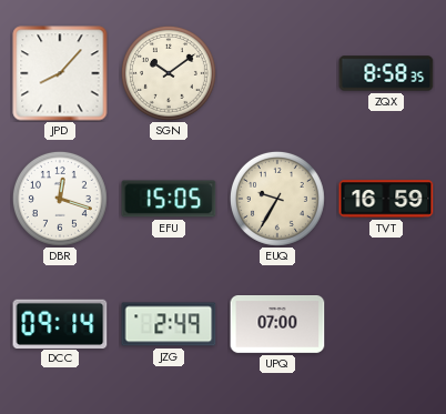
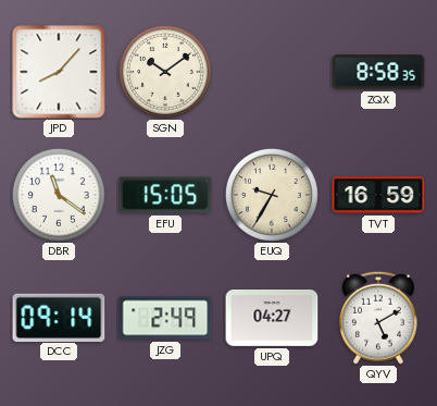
DBR: 12:18 -> 11:21 (59, 195)
UPQ: 07:00 -> 04:27 (272, 319)
QYV: none -> 5:10 (378, 318)
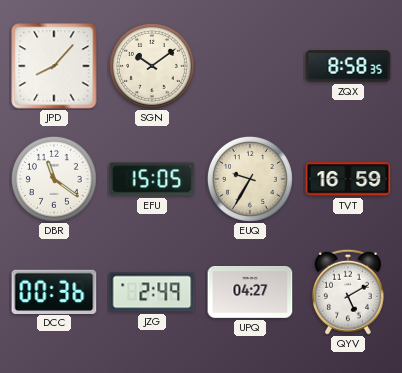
DCC: 09:14 -> 00:36 (54, 291)
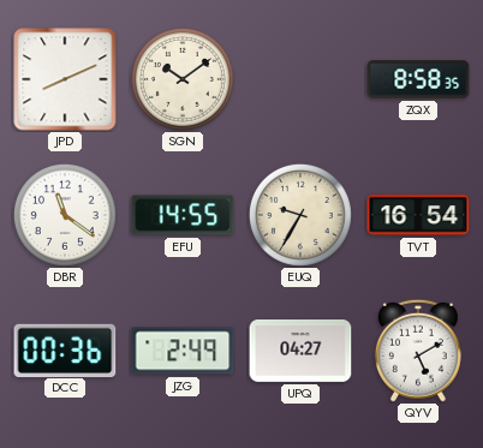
JPD: 8:07 -> 8:11 (65, 79)
EFU: 15:05 -> 14:55 (183, 215)
TVT: 16:59 -> 16:54 (418, 215)
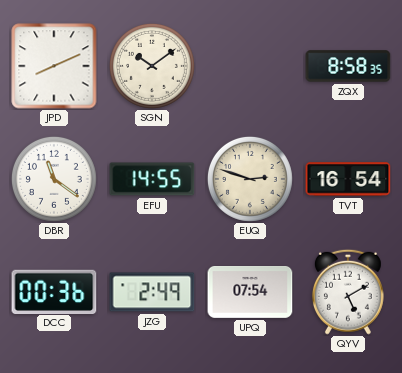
EUQ: 9:35 -> 2:48 (250, 179)
UPQ: 04:27 -> 07:54 (250, 293)
